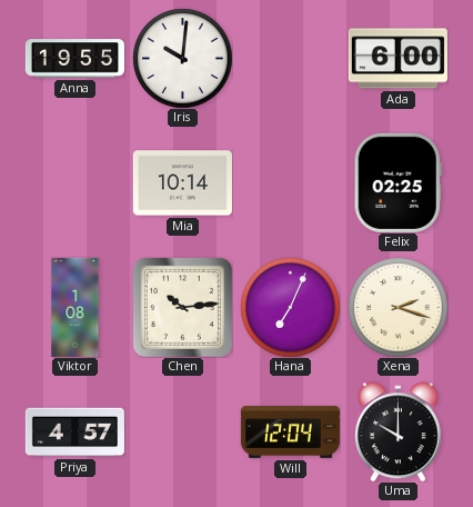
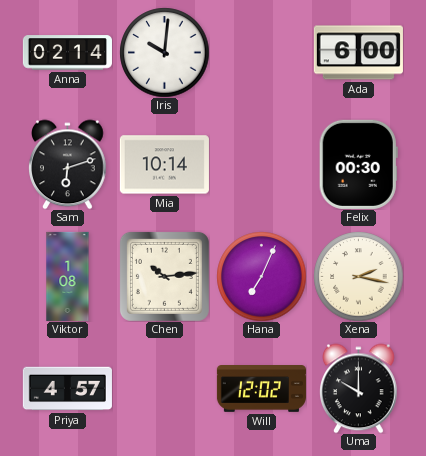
Anna: 19:55 -> 02:14 (67, 53)
Sam: none -> 6:12 (68, 164)
Felix: 02:25 -> 00:30 (358, 164)
Xena: 2:18 -> 2:17 (358, 276)
Will: 12:04 -> 12:02 (261, 389)
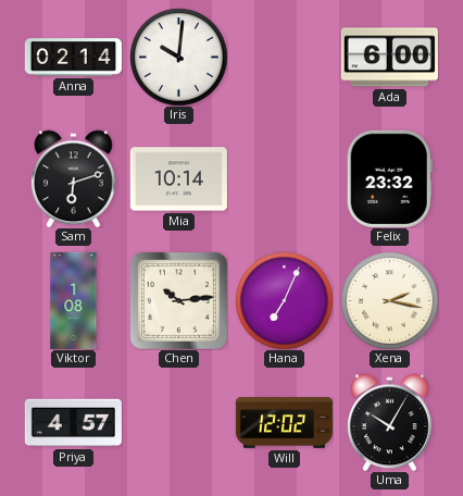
Felix: 00:30 -> 23:32 (389, 178)
Uma: 10:00 -> 10:05 (390, 422)
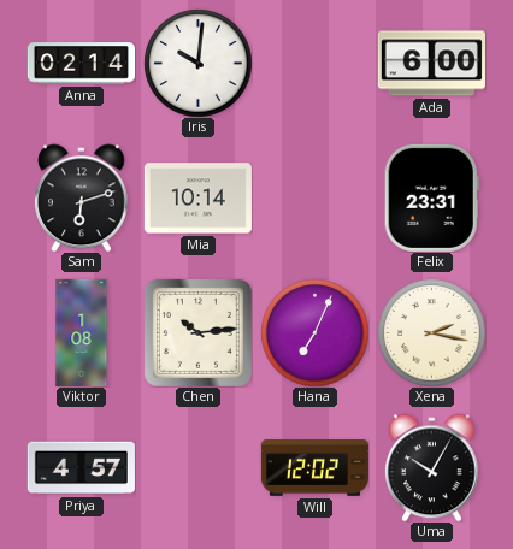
Felix: 23:32 -> 23:31 (431, 197)
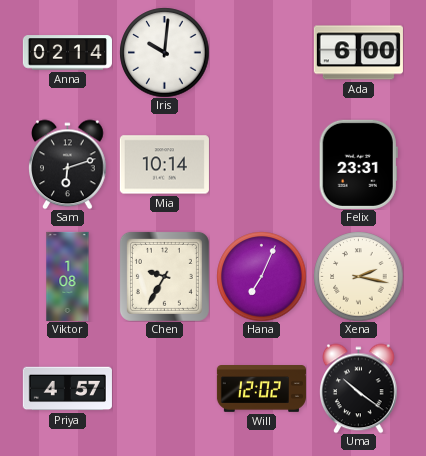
Chen: 10:14 -> 9:35 (164, 276)
Uma: 10:05 -> 10:21 (359, 388)
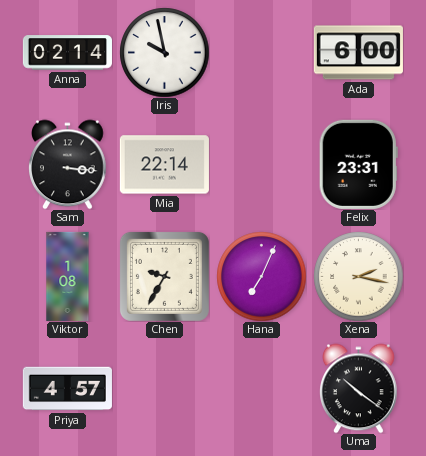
Iris: 10:01 -> 9:58 (164, 52)
Sam: 6:12 -> 3:16 (68, 164)
Mia: 10:14 -> 22:14 (164, 165)
Will: 12:02 -> none (261, 389)
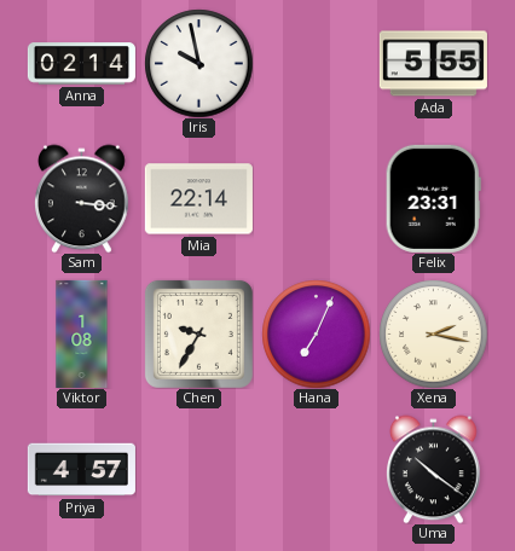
Ada: 6:00 -> 5:55 (433, 64)
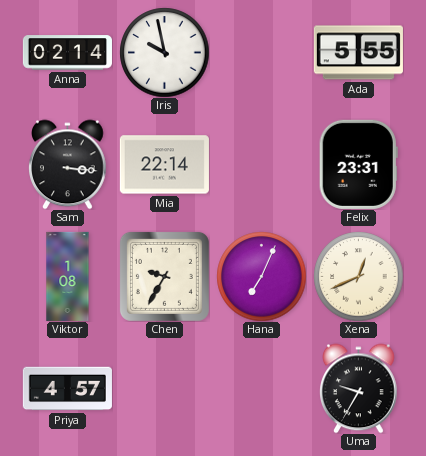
Xena: 2:17 -> 12:41 (358, 276)
Uma: 10:21 -> 9:35 (359, 388)
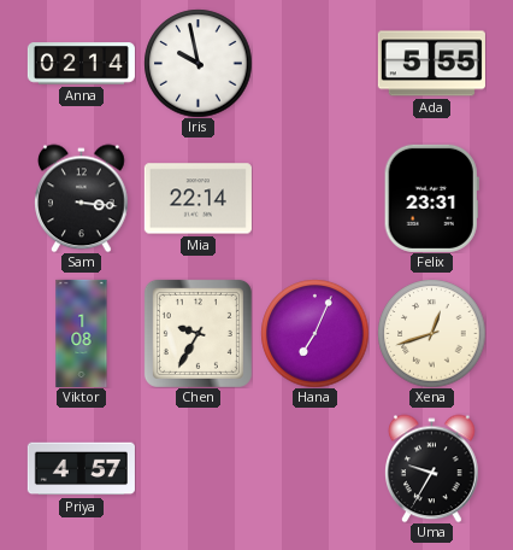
Xena: 12:41 -> 12:42 (431, 333)
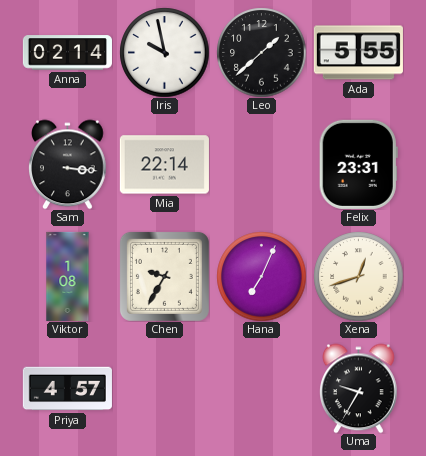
Leo: none -> 1:38 (261, 52)
